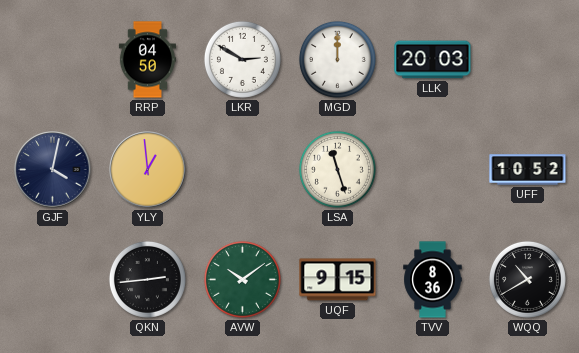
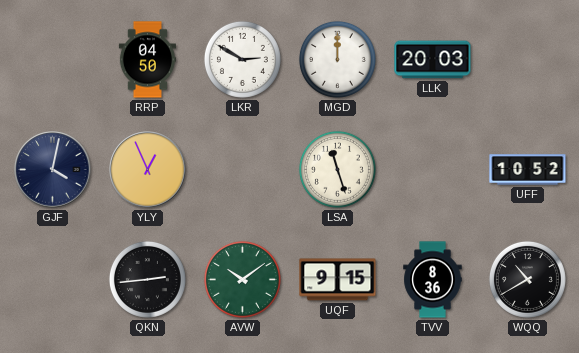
YLY: 12:59 -> 12:56 (148, 170)
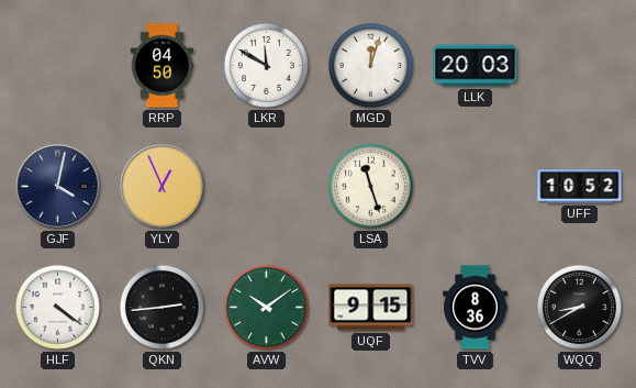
LKR: 2:50 -> 11:50 (266, 65)
MGD: 12:00 -> 12:03 (370, 65)
HLF: none -> 4:21 (57, 307)
WQQ: 10:40 -> 8:40 (579, 307)
